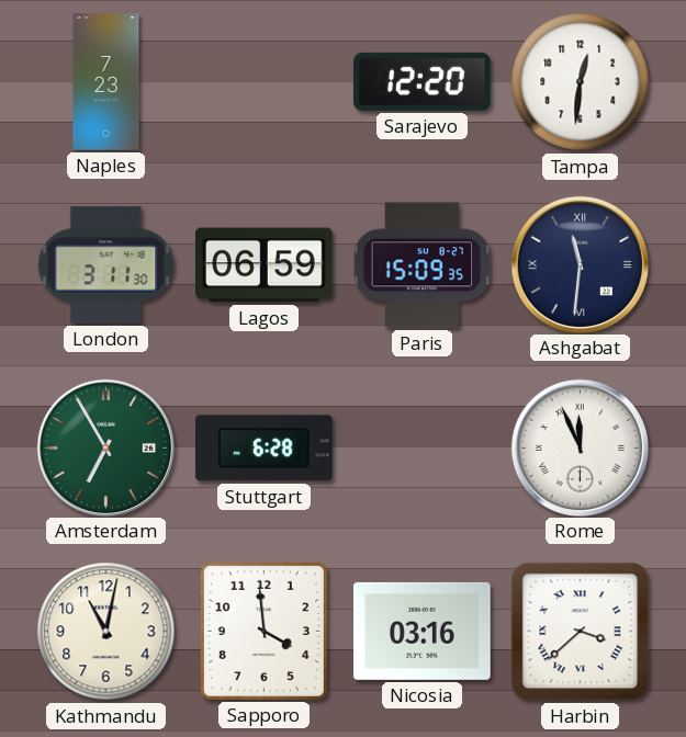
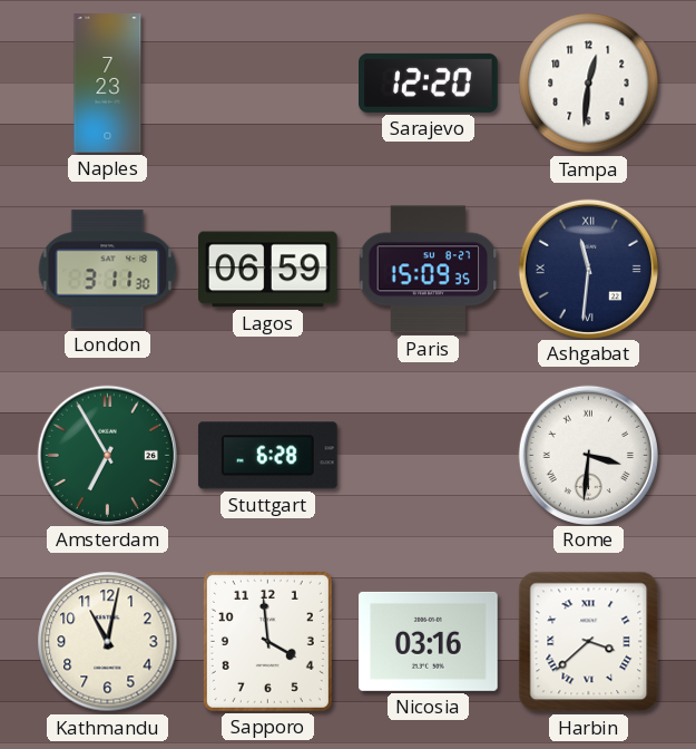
Rome: 11:56 -> 3:31 (588, 455)
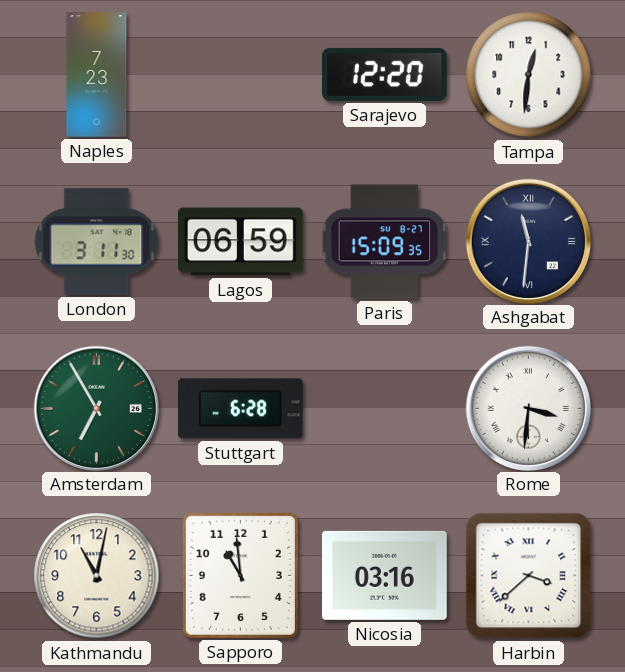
Sapporo: 3:59 -> 10:59 (240, 575)
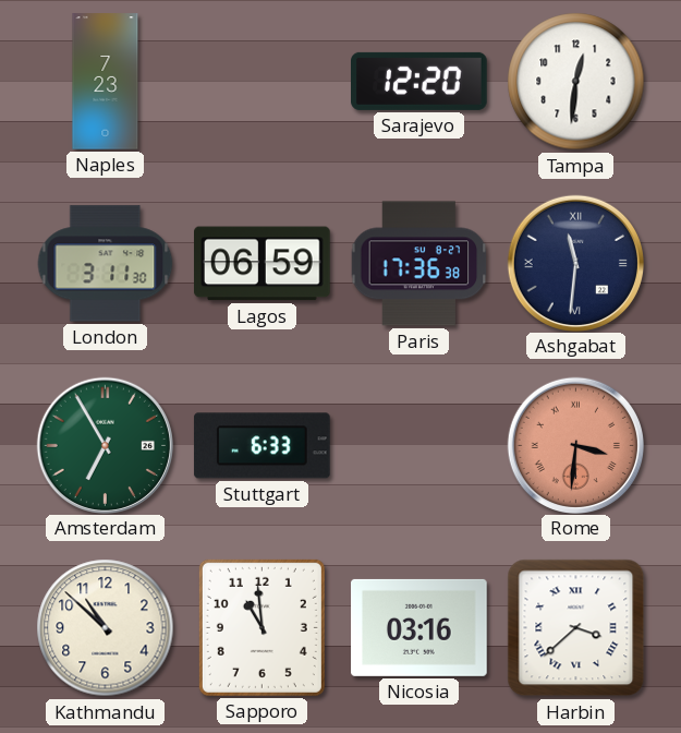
Paris: 15:09 -> 17:36 (419, 264)
Stuttgart: 6:28 -> 6:33 (263, 446)
Rome dial: white -> salmon (575, 445)
Kathmandu: 11:02 -> 10:52 (106, 628)
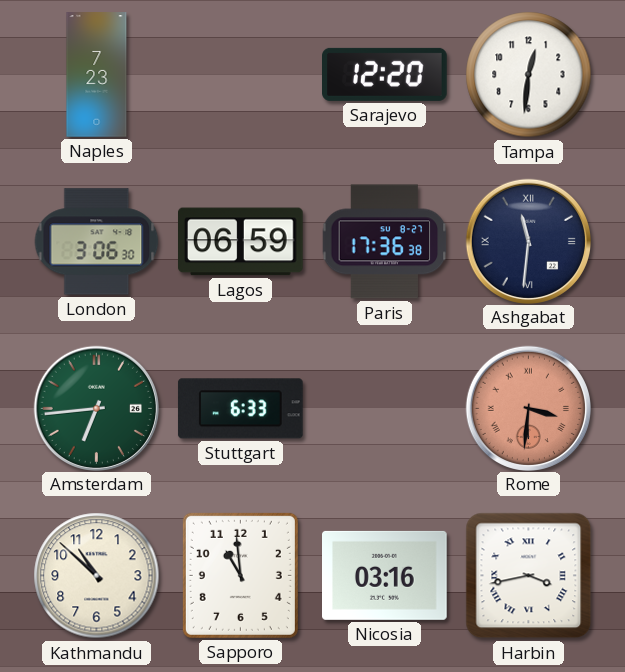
London: 3:11 -> 3:06 (97, 242)
Amsterdam: 6:55 -> 6:44 (96, 408)
Harbin: 3:38 -> 3:43 (529, 576)
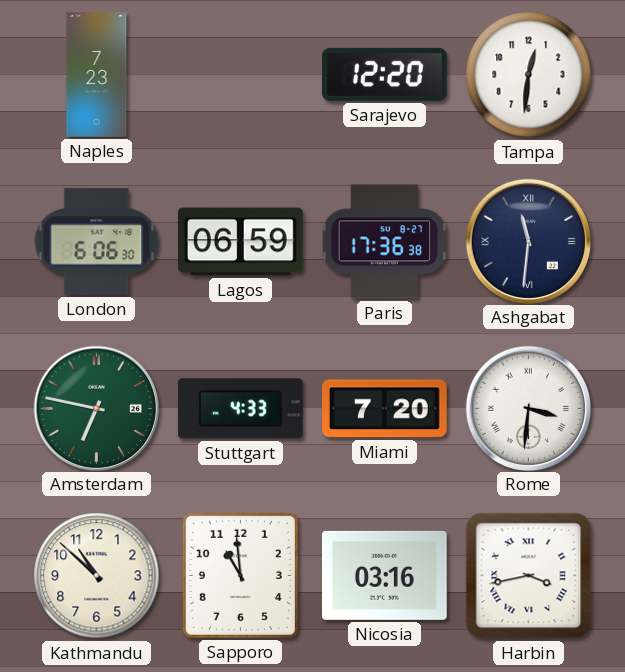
London: 3:06 -> 6:06 (97, 242)
Amsterdam: 6:44 -> 6:47 (96, 408)
Stuttgart: 6:33 -> 4:33 (241, 409)
Miami: none -> 7:20 (385, 409)
Rome dial: salmon -> white (528, 408)
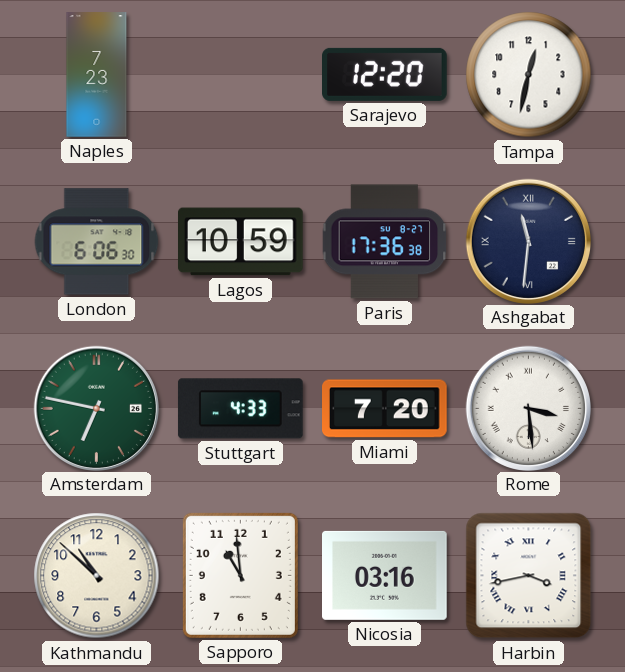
Tampa: 12:31 -> 12:32 (529, 75)
Lagos: 06:59 -> 10:59 (241, 242)
Rome: 3:31 -> 3:29 (528, 408)
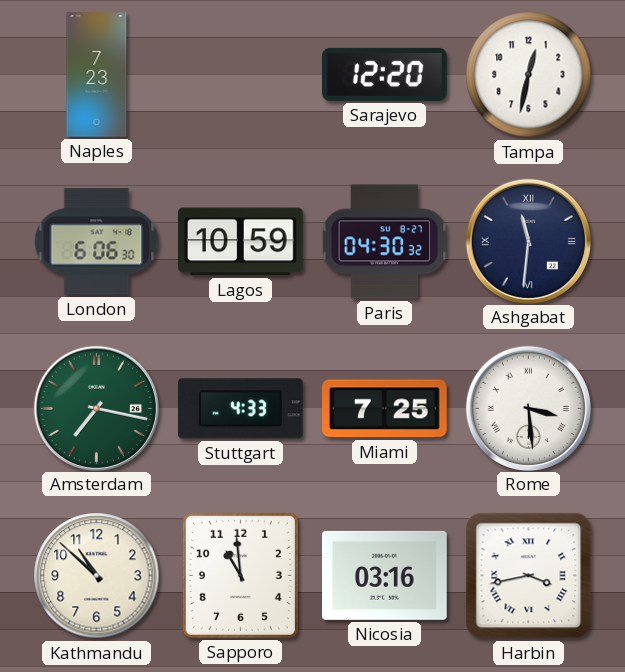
Paris: 17:36 -> 04:30 (385, 242)
Amsterdam: 6:47 -> 7:17 (96, 408)
Miami: 7:20 -> 7:25 (385, 409)
